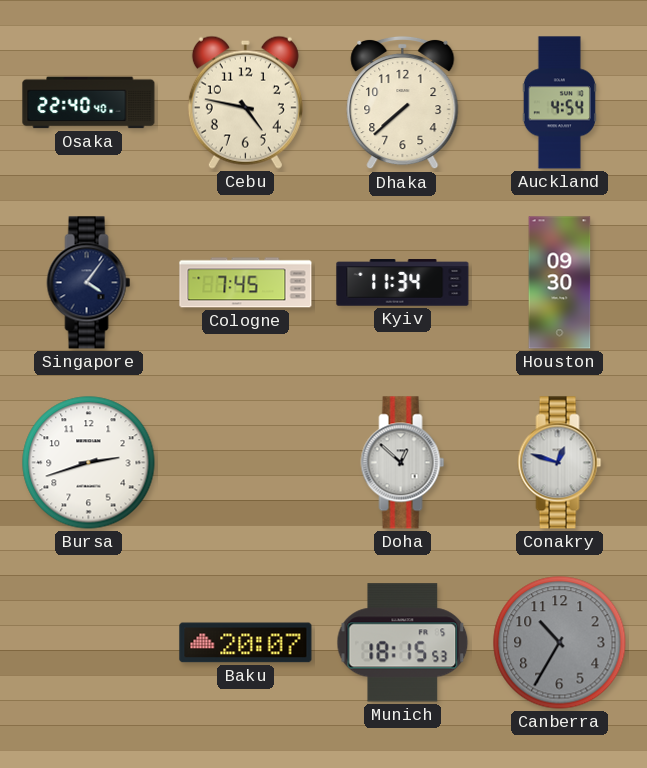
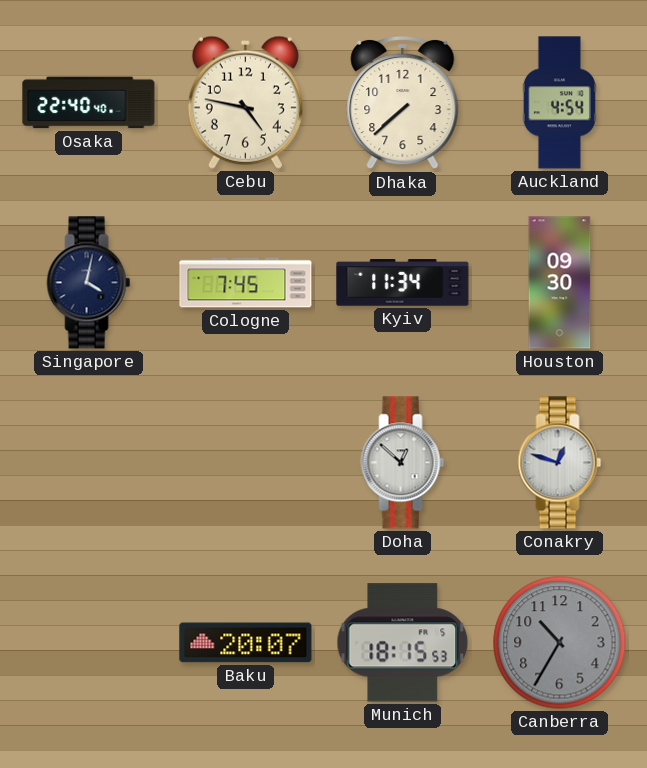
Singapore: 4:06 -> 4:02 (89, 283)
Bursa: 2:42 -> none (89, 463)
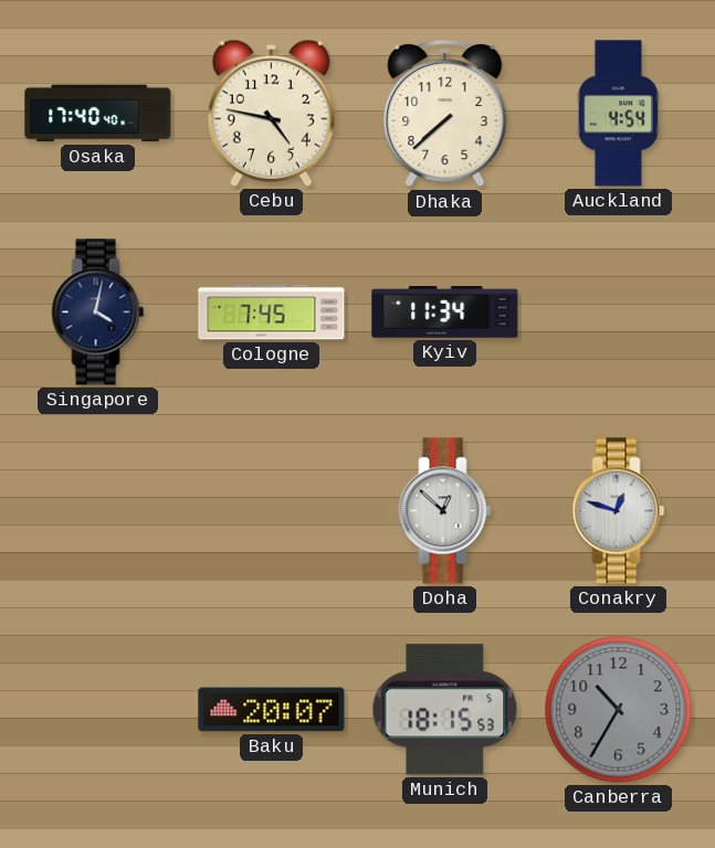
Osaka: 22:40 -> 17:40 (98, 114)
Houston: 09:30 -> none (560, 283)
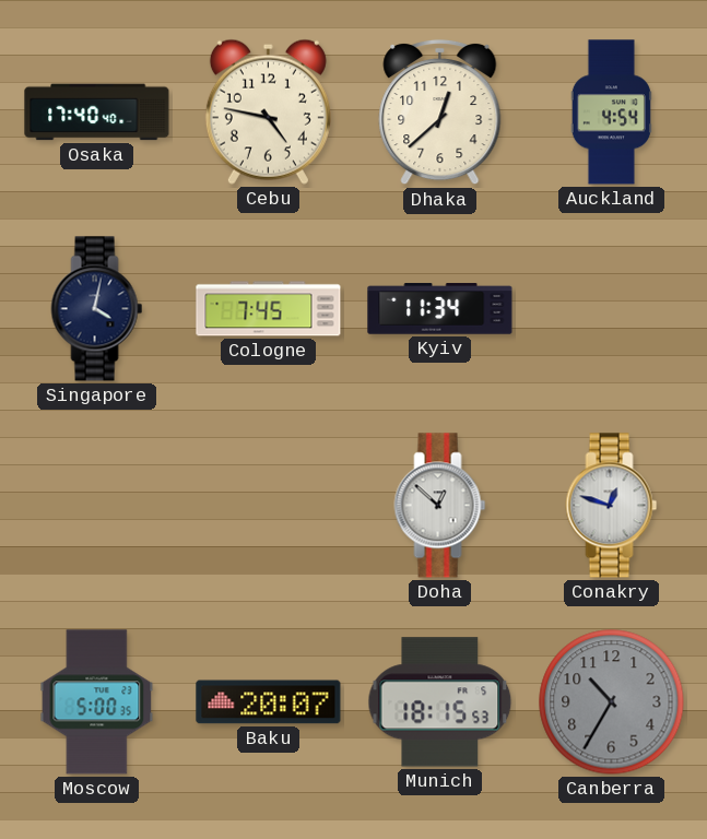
Dhaka: 7:38 -> 12:38 (440, 113)
Moscow: none -> 5:00 (97, 702)
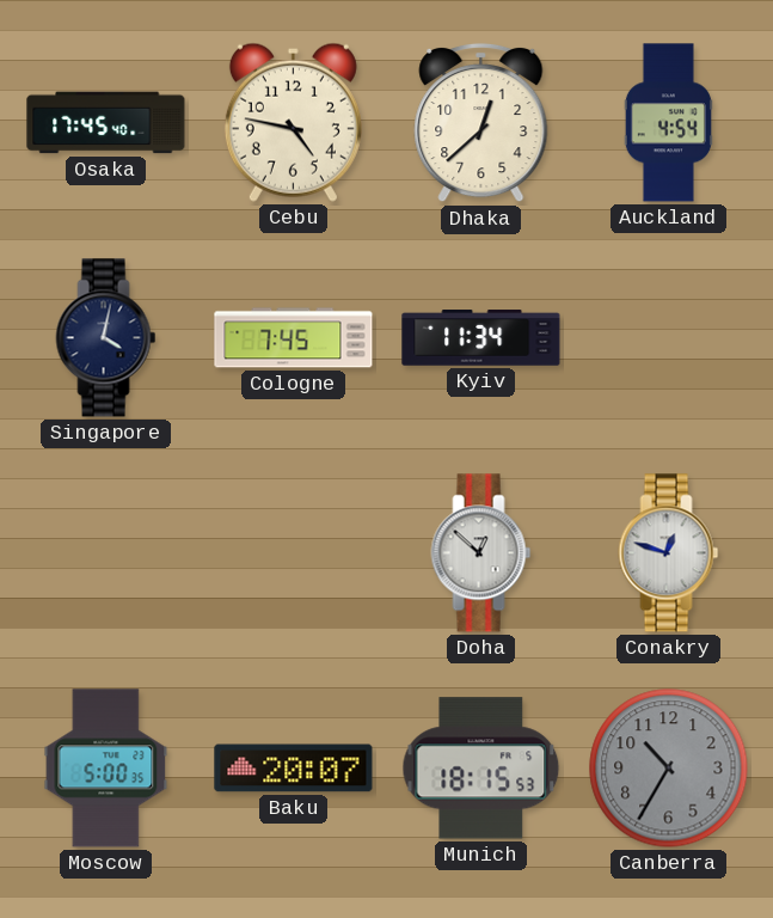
Osaka: 17:40 -> 17:45 (106, 123)
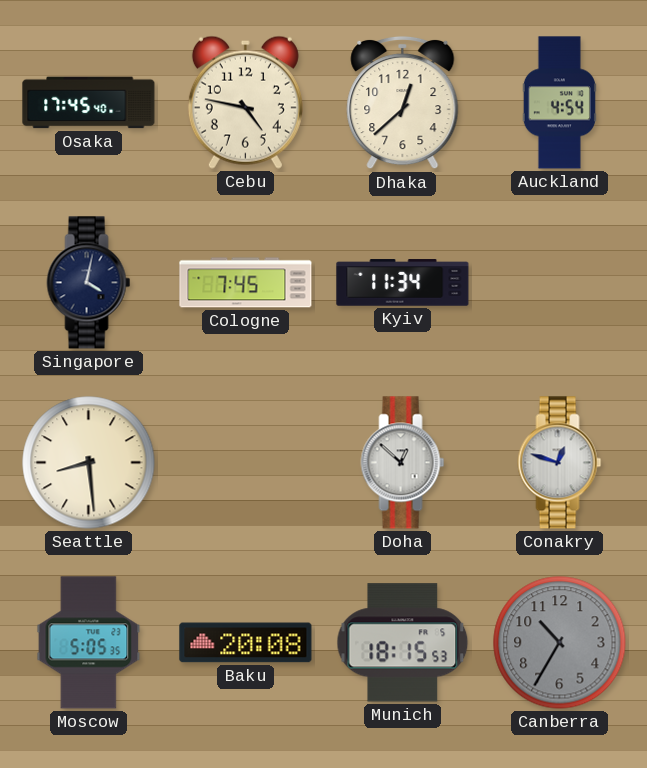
Seattle: none -> 8:29 (89, 463)
Moscow: 5:00 -> 5:05 (89, 643)
Baku: 20:07 -> 20:08 (246, 643)
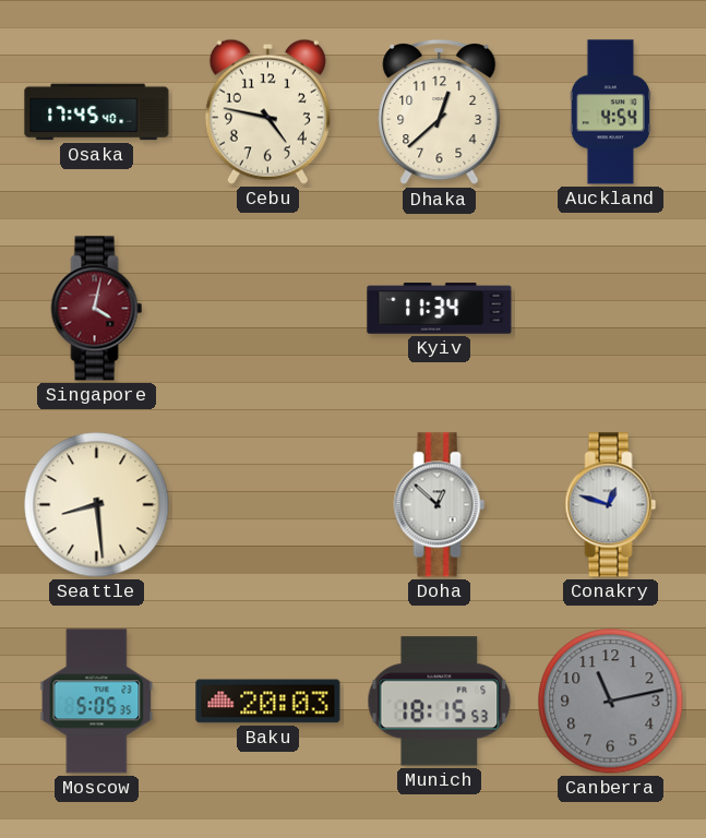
Singapore dial: navy -> burgundy (97, 309)
Cologne: 7:45 -> none (246, 283)
Baku: 20:08 -> 20:03 (268, 702)
Canberra: 10:35 -> 11:13 (611, 702)
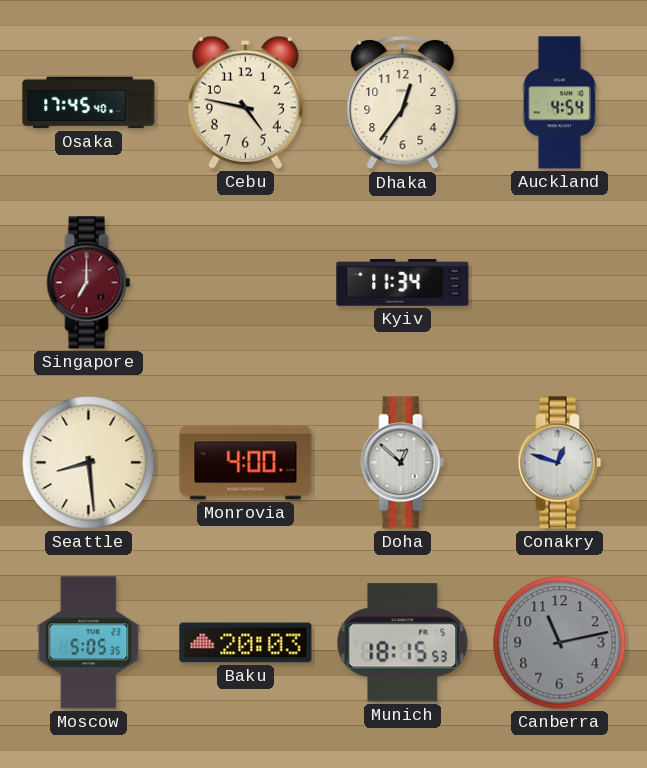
Dhaka: 12:38 -> 12:36 (403, 103)
Singapore: 4:02 -> 7:00 (89, 283)
Monrovia: none -> 4:00 (246, 463)
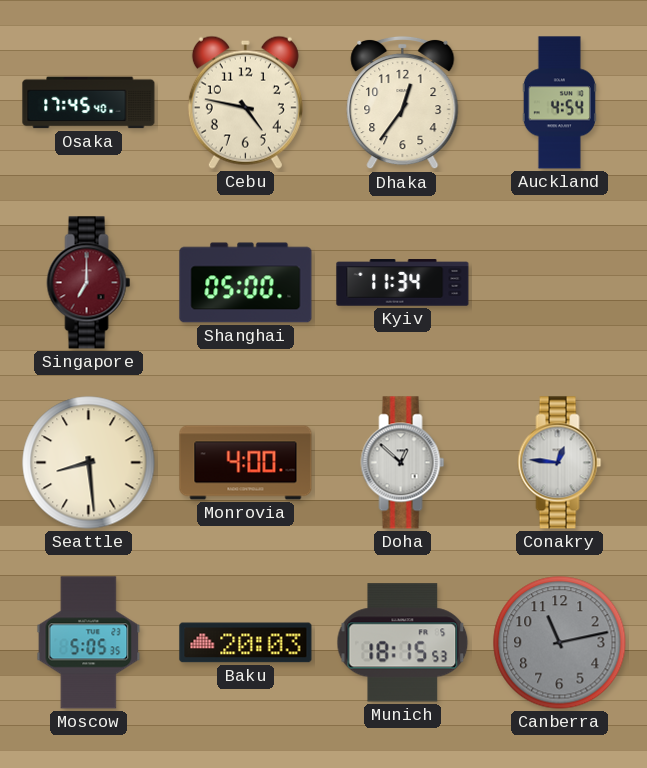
Shanghai: none -> 05:00 (246, 283)
Conakry: 12:48 -> 12:46 (560, 463)
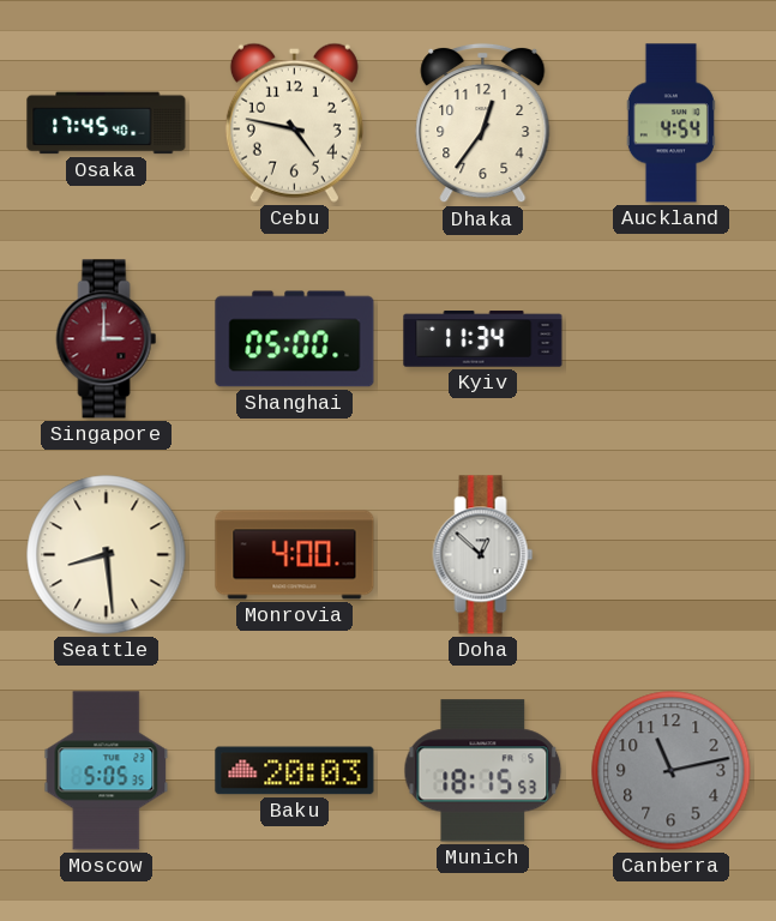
Singapore: 7:00 -> 3:00 (107, 339)
Conakry: 12:46 -> none (560, 463)
